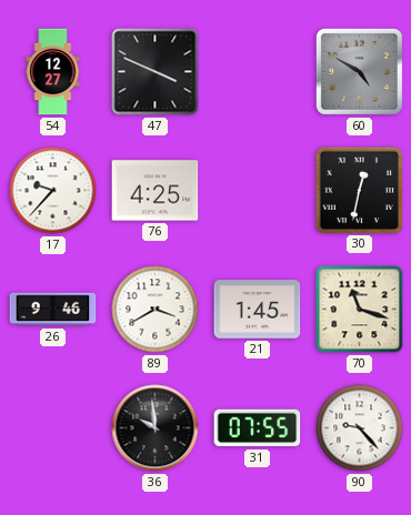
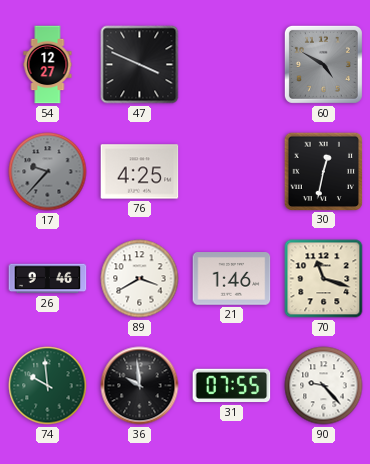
17 dial: white -> grey (48, 172)
21: 1:45 -> 1:46 (232, 279)
74: none -> 9:59 (48, 386)
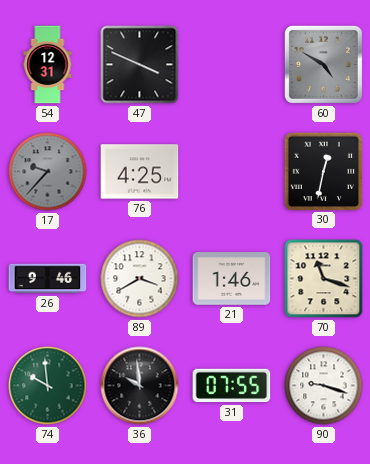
54: 12:27 -> 12:31 (48, 65)
90: 9:23 -> 9:18 (324, 386)
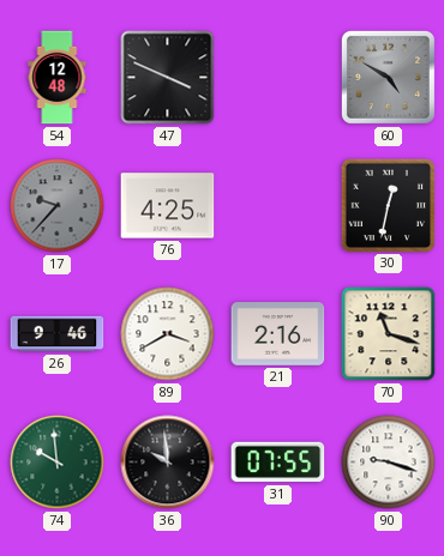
54: 12:31 -> 12:48 (58, 78)
21: 1:46 -> 2:16 (278, 334)
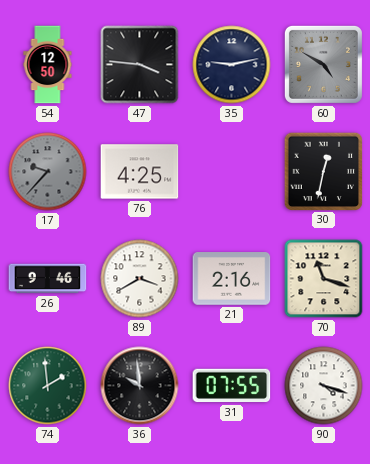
54: 12:48 -> 12:50 (48, 65)
47: 3:49 -> 3:46 (140, 65)
35: none -> 9:13 (232, 65)
74: 9:59 -> 1:59 (48, 386)
90: 9:18 -> 4:18 (324, 386)
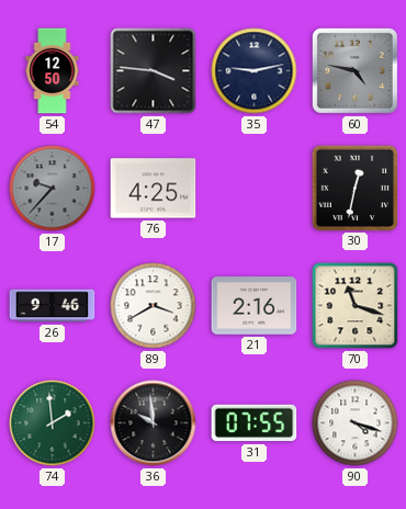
60: 4:50 -> 4:47 (354, 70)
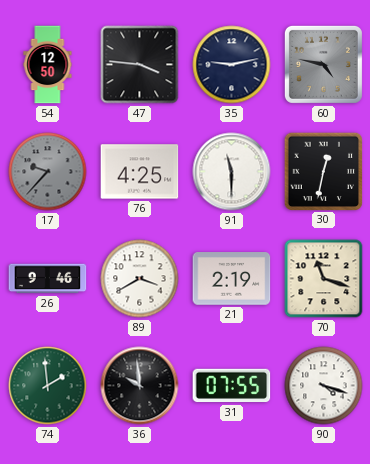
91: none -> 11:30 (232, 172)
21: 2:16 -> 2:19 (232, 279)
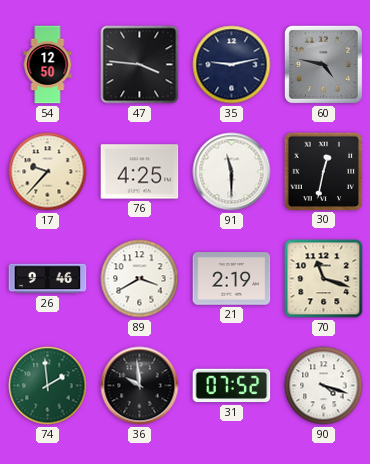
17 dial: grey -> cream (48, 172)
31: 07:55 -> 07:52 (232, 386)
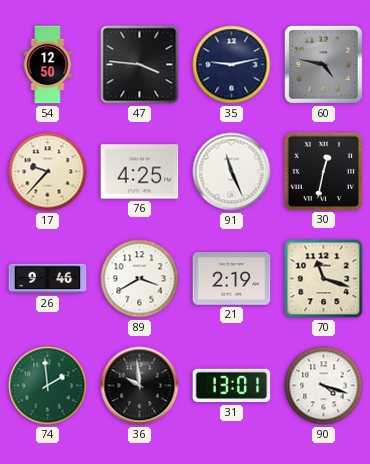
91: 11:30 -> 11:26 (232, 172)
31: 07:52 -> 13:01 (232, 386)
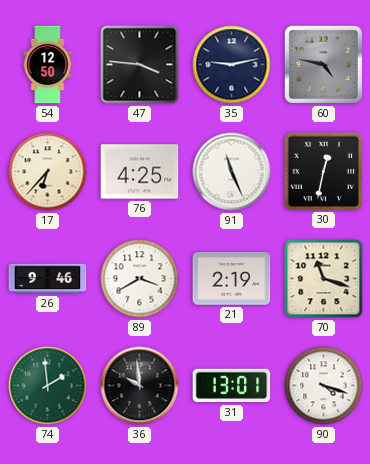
17: 9:37 -> 6:37 (48, 172)
